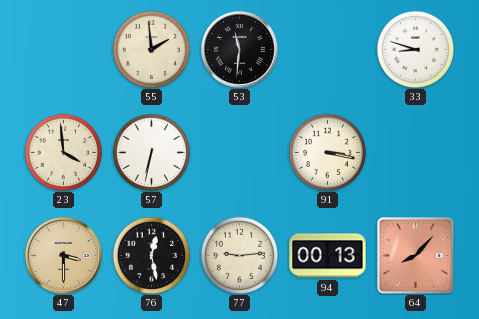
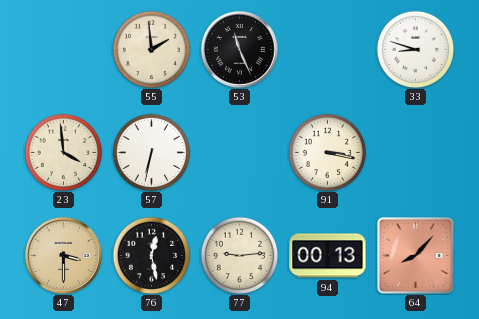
53: 11:31 -> 11:26 (239, 49)
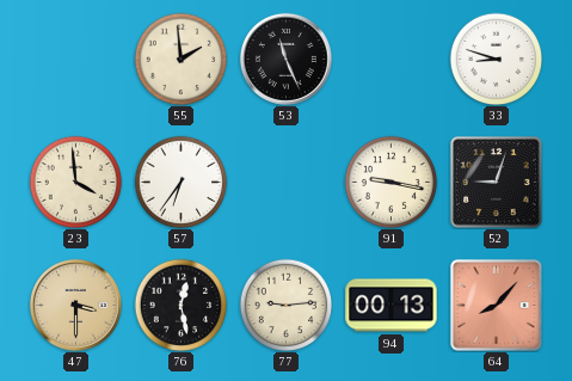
57: 6:32 -> 6:36 (180, 182)
91: 3:17 -> 9:17 (390, 182)
52: none -> 9:03 (497, 183)
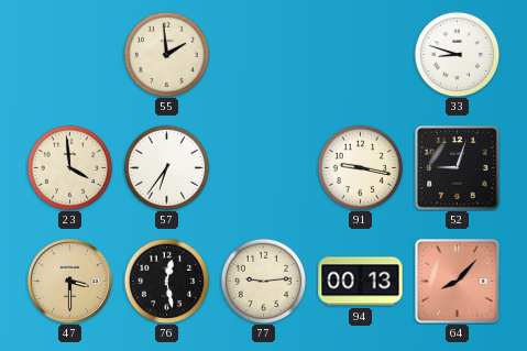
53: 11:26 -> none (285, 59)
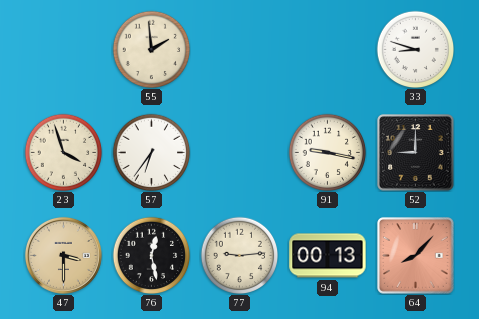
23: 3:59 -> 3:57 (63, 152)
52: 9:03 -> 9:00 (416, 153)
